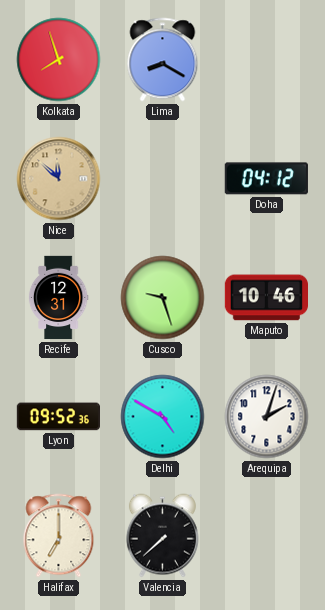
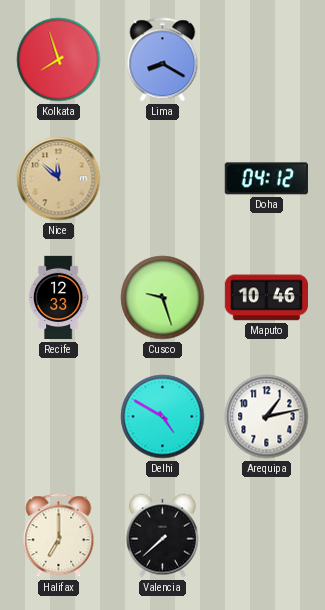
Recife: 12:31 -> 12:33 (58, 298)
Lyon: 09:52 -> none (58, 417)
Arequipa: 2:03 -> 1:13 (267, 417)
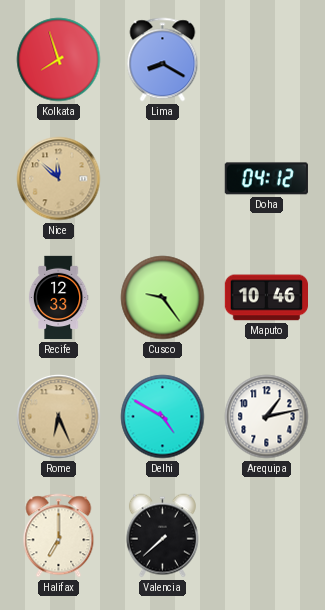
Cusco: 9:27 -> 9:24 (163, 298)
Rome: none -> 6:26 (59, 417)
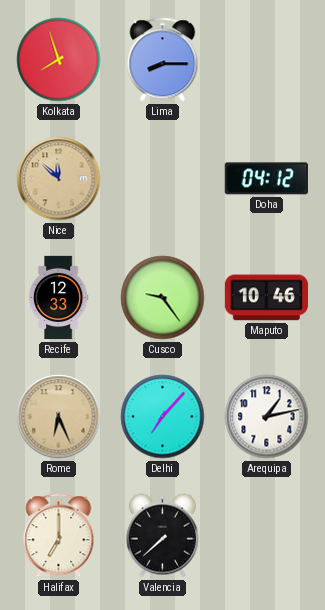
Lima: 8:20 -> 8:15 (163, 60)
Delhi: 4:50 -> 7:07 (163, 417)
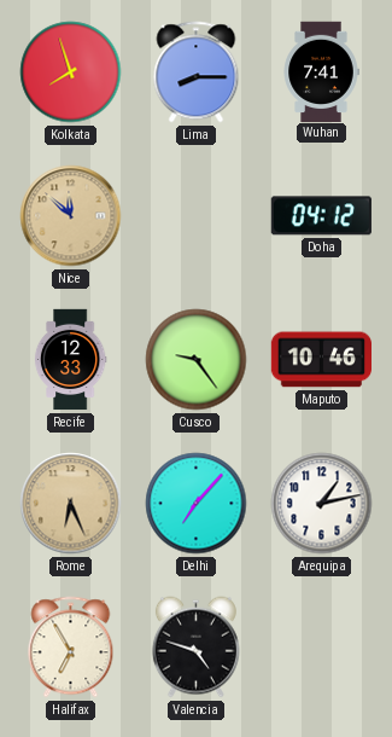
Wuhan: none -> 7:41 (321, 71)
Halifax: 7:00 -> 6:55 (71, 648)
Valencia: 7:38 -> 4:48 (195, 648)
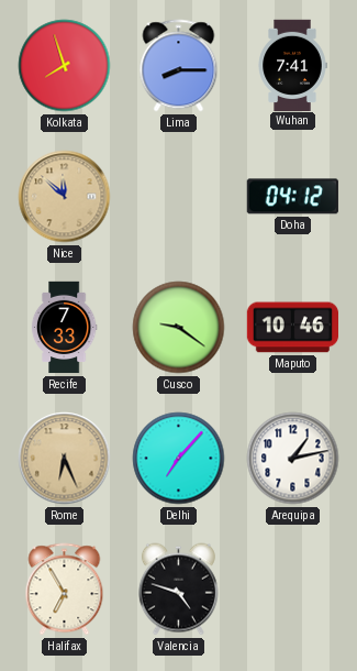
Recife: 12:33 -> 7:33 (64, 328)
Cusco: 9:24 -> 9:21 (179, 328)
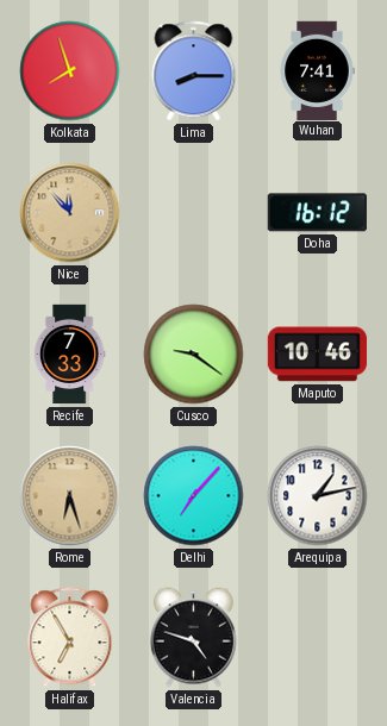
Nice: 11:52 -> 11:53 (70, 213)
Doha: 04:12 -> 16:12 (317, 213)
Rome: 6:26 -> 6:27 (70, 496)
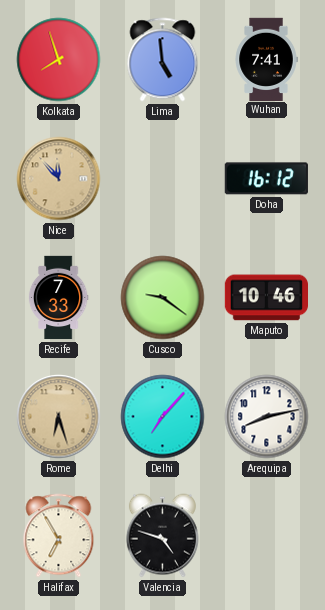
Lima: 8:15 -> 4:59 (163, 60)
Arequipa: 1:13 -> 8:13 (267, 417)
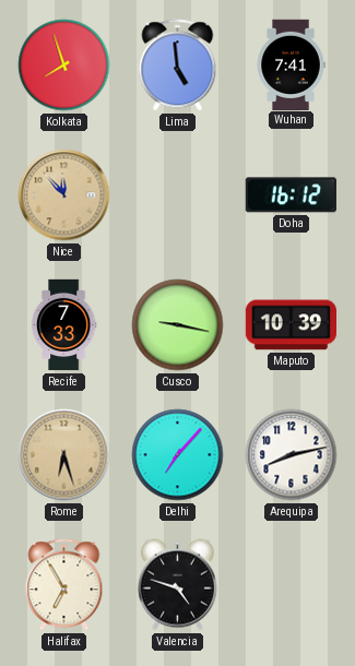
Cusco: 9:21 -> 9:17 (178, 325)
Maputo: 10:46 -> 10:39 (291, 325)
